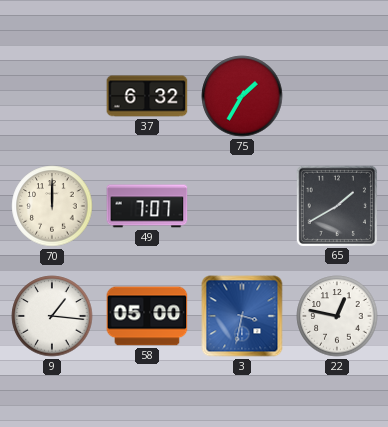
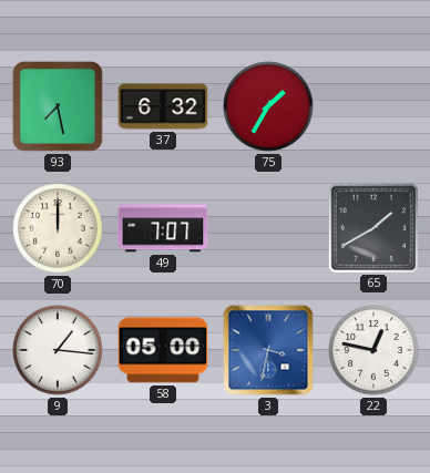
93: none -> 7:28 (59, 107)
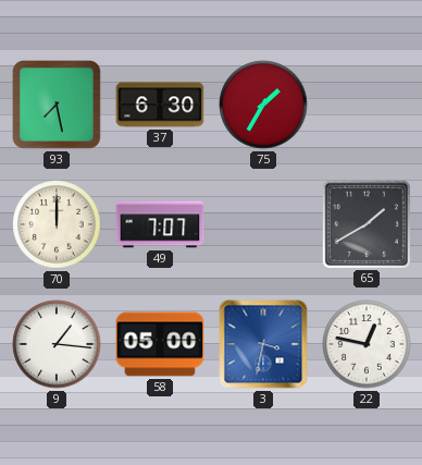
37: 6:32 -> 6:30 (160, 105)
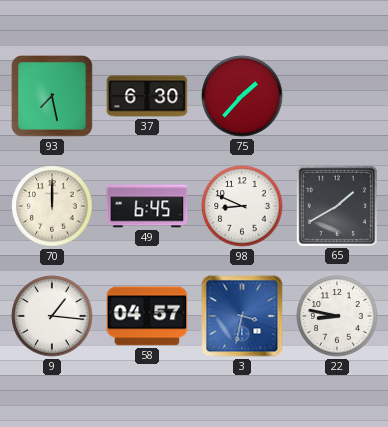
75: 1:35 -> 1:37 (242, 96)
49: 7:07 -> 6:45 (147, 206)
98: none -> 8:49 (242, 206)
58: 05:00 -> 04:57 (147, 316)
22: 12:47 -> 8:47 (337, 316)
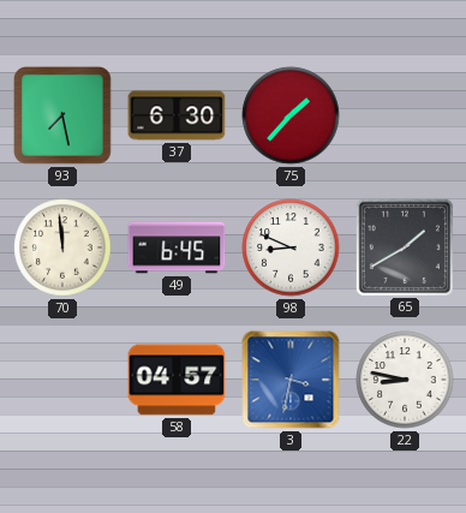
70: 12:00 -> 11:59 (62, 247)
9: 1:16 -> none (52, 316)
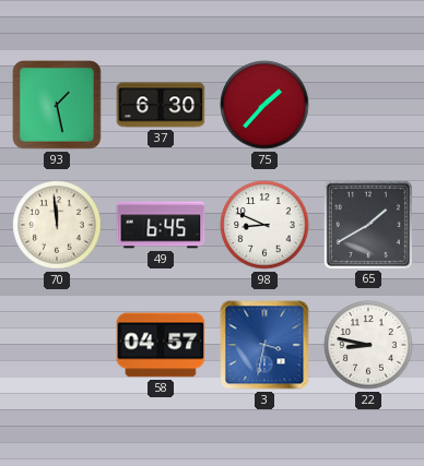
93: 7:28 -> 1:28 (58, 106)
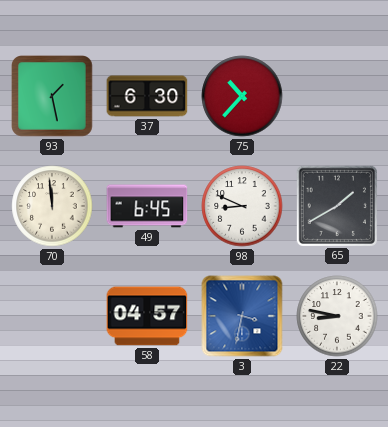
75: 1:37 -> 10:37 (242, 96)
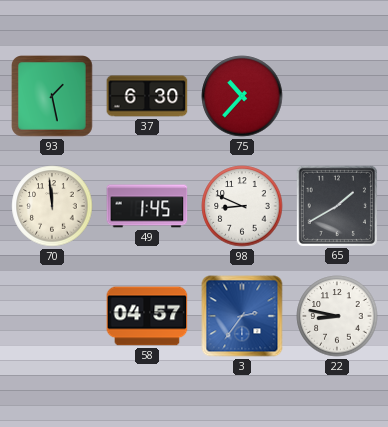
49: 6:45 -> 1:45 (147, 206)
3: 3:32 -> 2:36 (242, 316)
